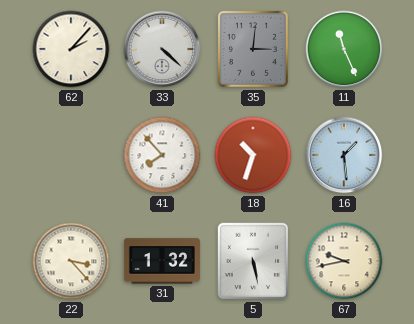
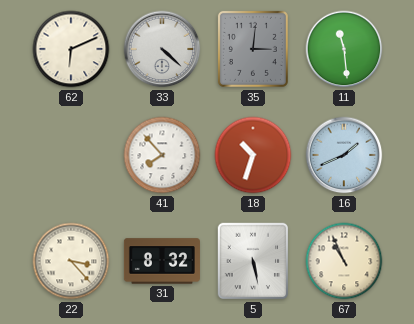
62: 2:07 -> 6:11 (71, 49)
11: 11:26 -> 11:29 (344, 49)
16: 1:29 -> 1:41 (344, 155)
31: 1:32 -> 8:32 (162, 261)
67: 9:43 -> 10:56 (344, 261)
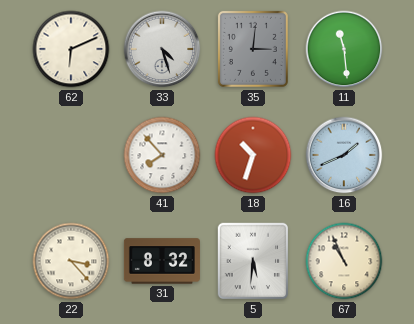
33: 4:22 -> 4:27 (162, 49)
5: 5:28 -> 5:31 (253, 261)
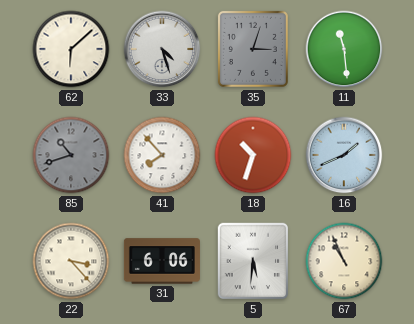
62: 6:11 -> 6:08 (71, 49)
35: 3:01 -> 3:03 (253, 49)
85: none -> 10:42 (71, 155)
31: 8:32 -> 6:06 (162, 261)
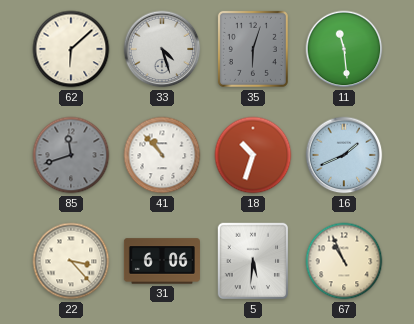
35: 3:03 -> 6:03 (253, 49)
85: 10:42 -> 11:42 (71, 155)
41: 7:53 -> 10:53 (162, 155)
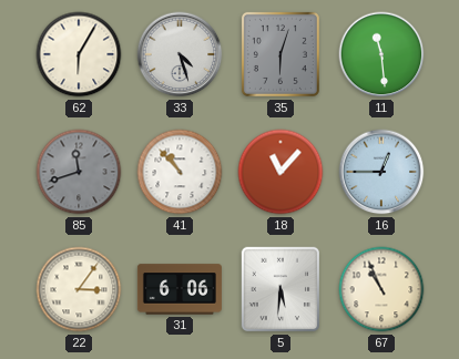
62: 6:08 -> 6:05 (79, 54)
18: 10:33 -> 11:07 (280, 172)
16: 1:41 -> 12:45 (381, 172)
22: 3:23 -> 3:06 (79, 289)
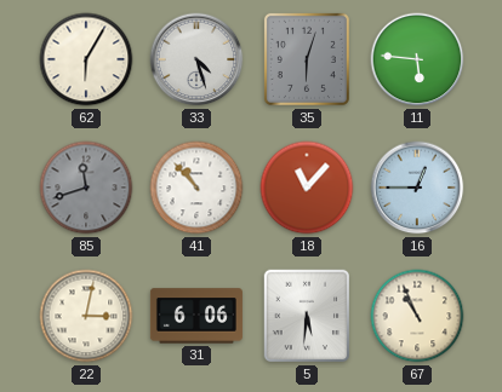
11: 11:29 -> 5:46 (417, 59)
22: 3:06 -> 3:02 (86, 316)
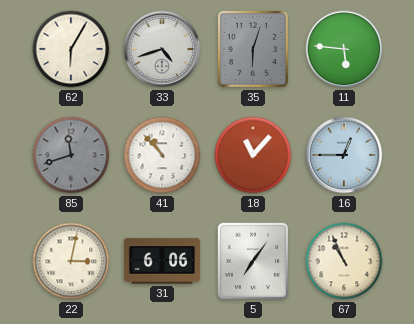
33: 4:27 -> 4:42 (162, 49)
5: 5:31 -> 7:06 (253, 261)
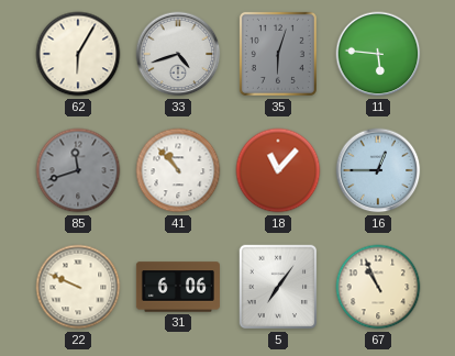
22: 3:02 -> 9:49 (78, 287)
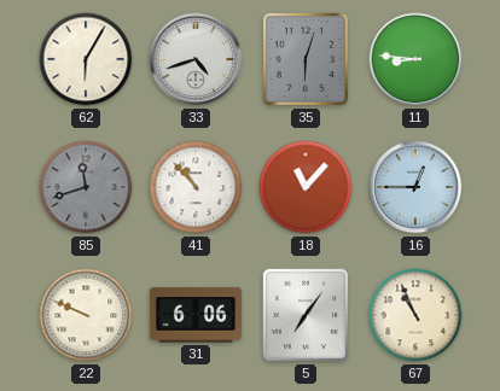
11: 5:46 -> 8:46 (415, 59)
